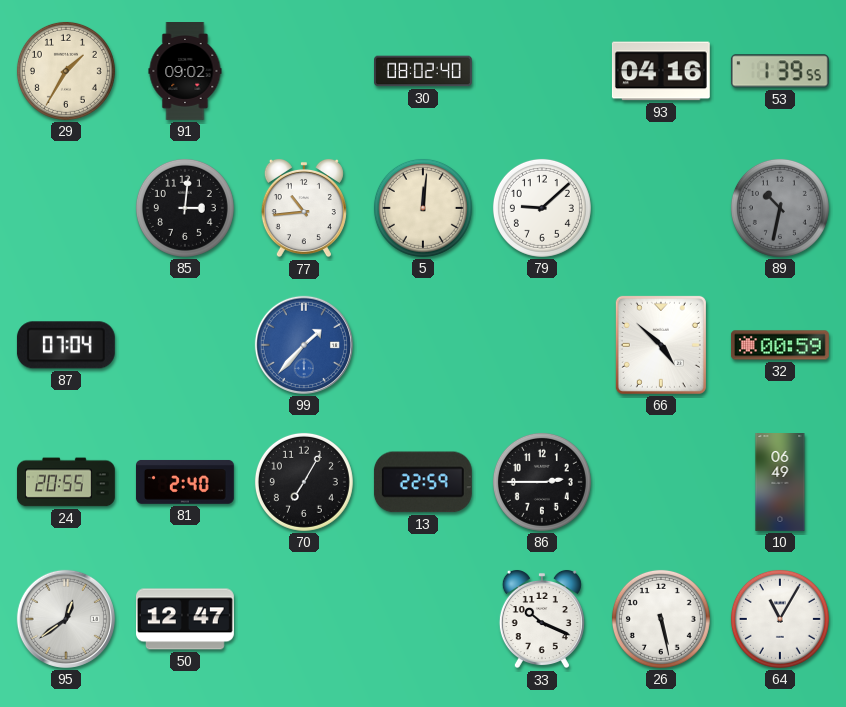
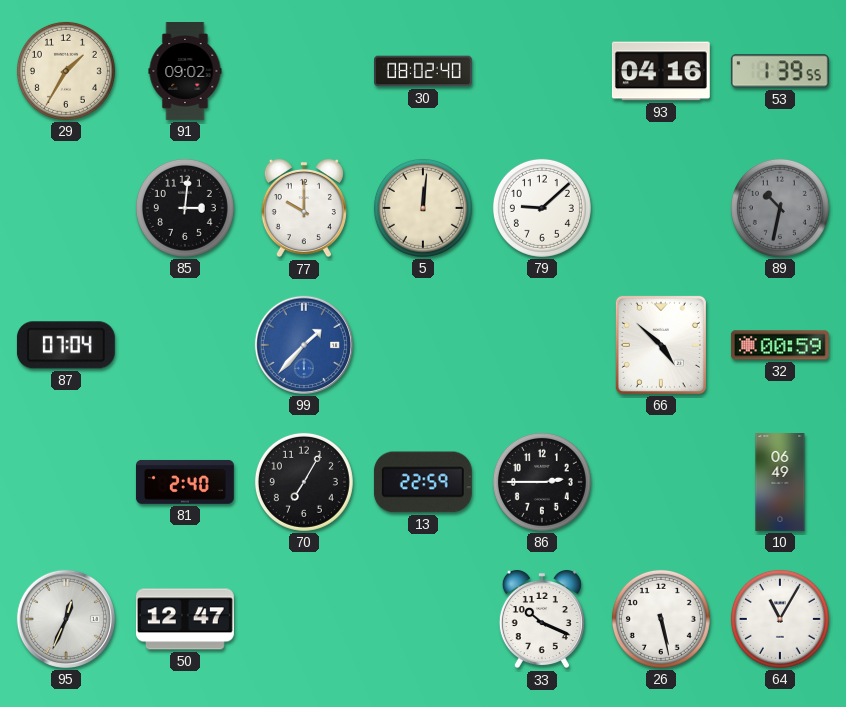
77: 10:44 -> 10:00 (304, 208)
24: 20:55 -> none (66, 482)
95: 12:39 -> 12:34 (66, 619)
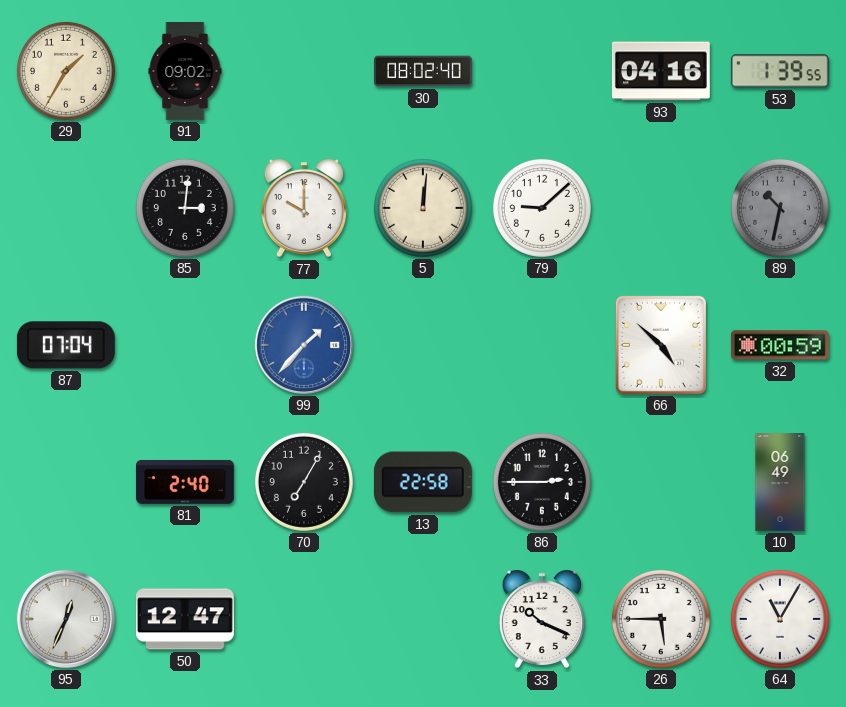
13: 22:59 -> 22:58 (423, 482)
26: 5:28 -> 5:45 (661, 619)
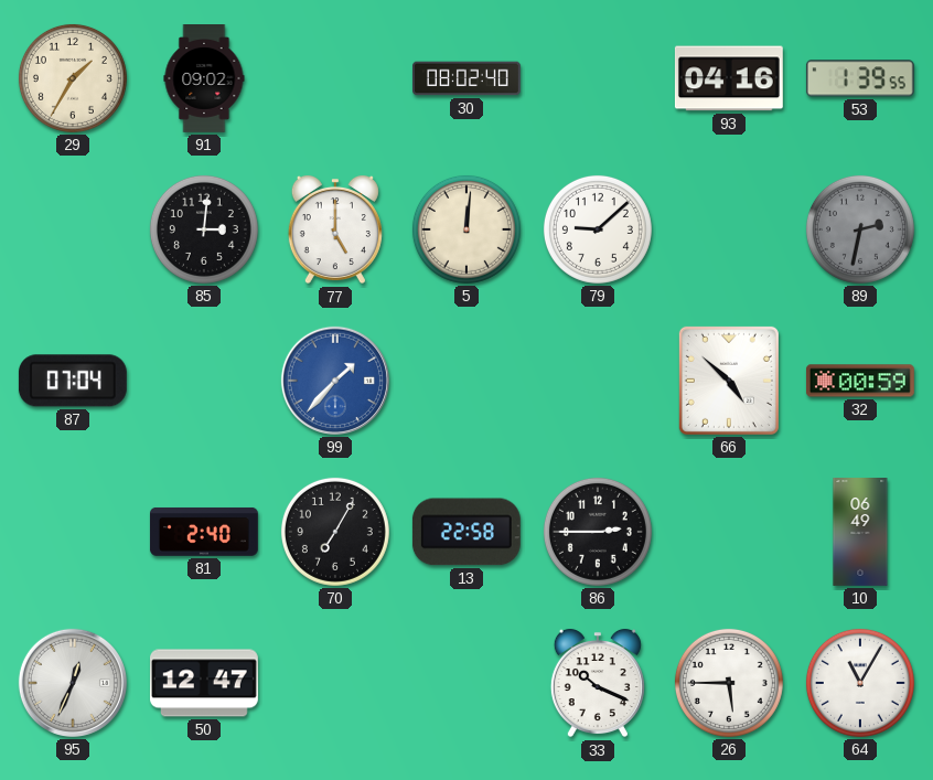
77: 10:00 -> 5:00 (335, 229)
89: 10:32 -> 2:32 (860, 229)
